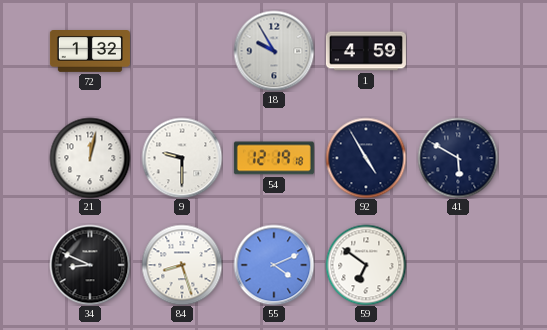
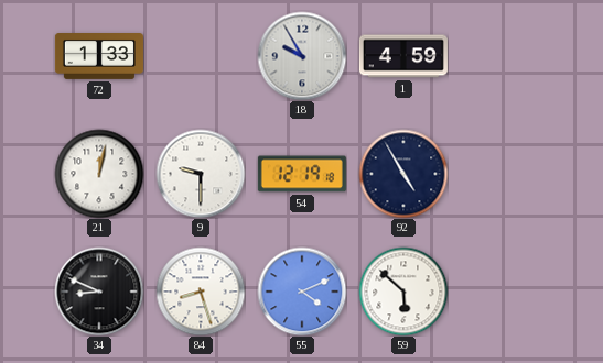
72: 1:32 -> 1:33 (99, 57)
41: 5:50 -> none (458, 158)
59: 6:51 -> 5:52 (403, 291)
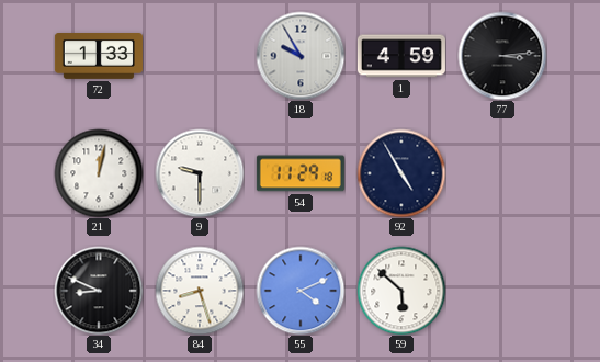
77: none -> 3:14 (502, 56)
54: 12:19 -> 11:29 (301, 173)
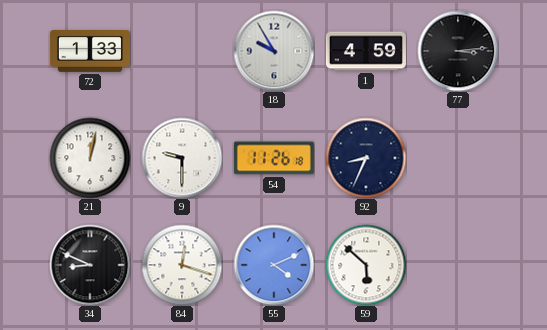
54: 11:29 -> 11:26 (274, 158)
92: 4:55 -> 8:34 (366, 158)
84: 8:27 -> 12:18 (182, 265)
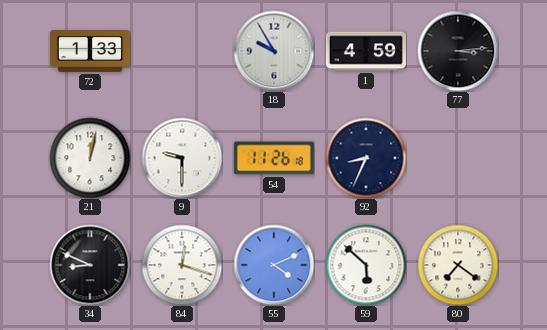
80: none -> 7:21 (458, 265)
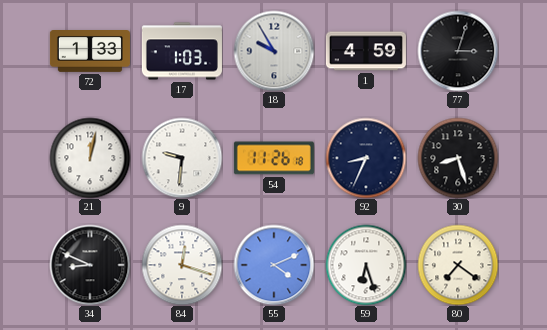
17: none -> 1:03 (182, 51)
77: 3:14 -> 3:03 (458, 51)
9: 9:30 -> 9:31 (182, 158)
30: none -> 8:27 (458, 158)
59: 5:52 -> 6:27 (366, 265)
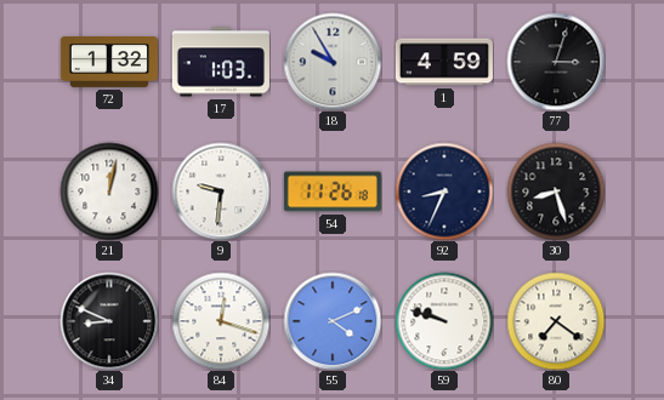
72: 1:33 -> 1:32 (109, 63)
59: 6:27 -> 9:48 (444, 321)
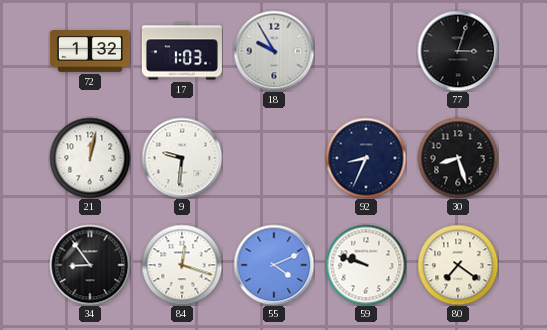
1: 4:59 -> none (444, 62)
54: 11:26 -> none (333, 192)
34: 8:49 -> 8:54 (90, 265)
